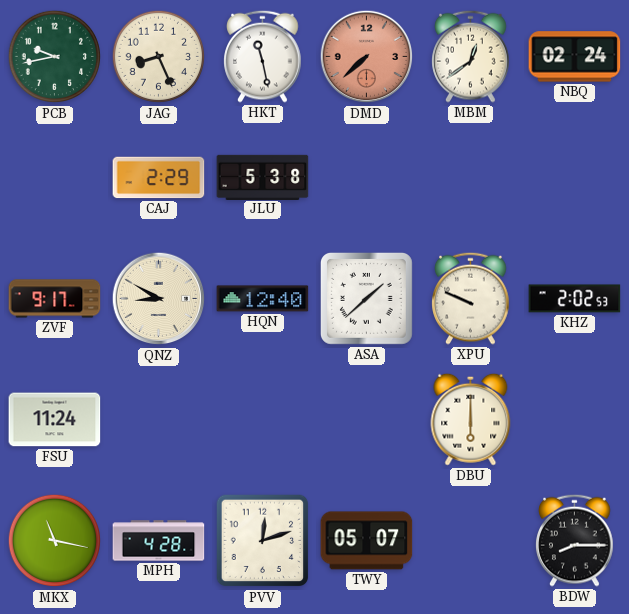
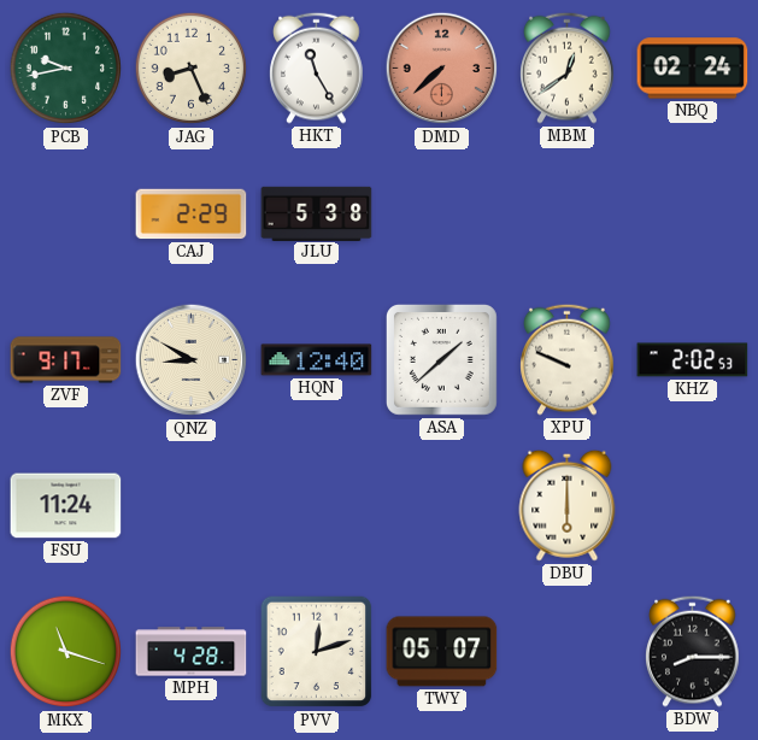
HKT: 11:28 -> 11:25 (317, 67)
MKX: 11:17 -> 11:18 (66, 652)
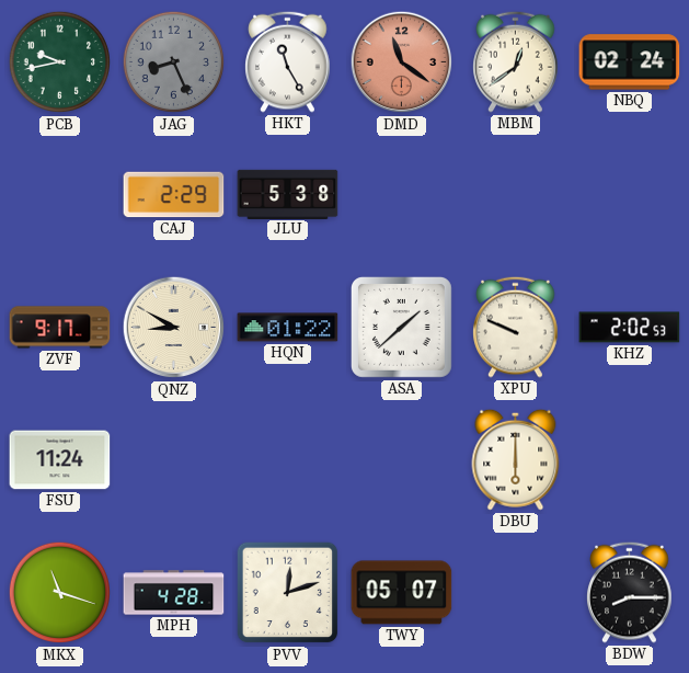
JAG dial: cream -> grey (174, 62)
DMD: 7:38 -> 11:21 (402, 62)
HQN: 12:40 -> 01:22 (288, 328)
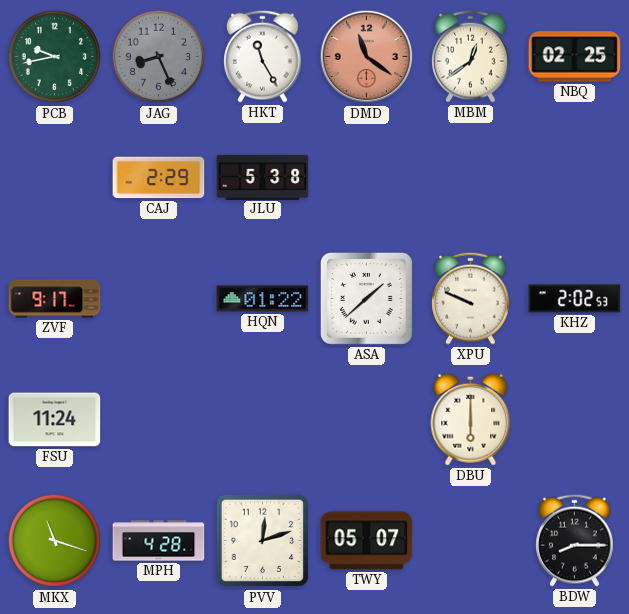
NBQ: 02:24 -> 02:25 (575, 57)
QNZ: 8:50 -> none (174, 328)
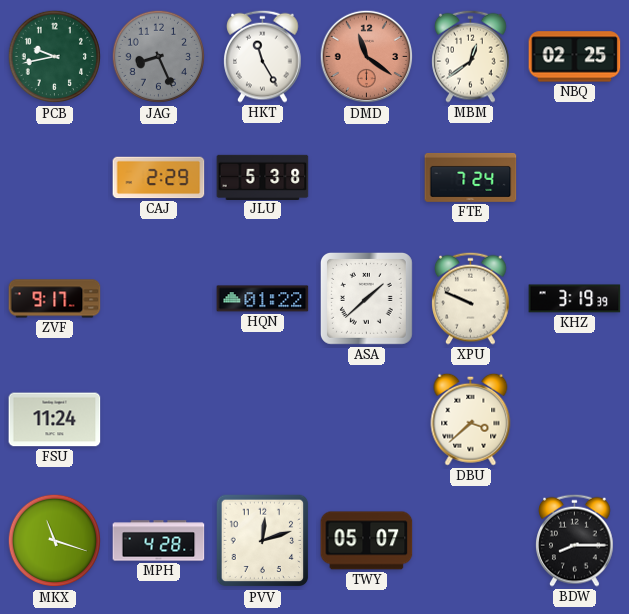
FTE: none -> 7:24 (471, 177)
KHZ: 2:02 -> 3:19 (575, 299)
DBU: 6:00 -> 3:38 (471, 419)
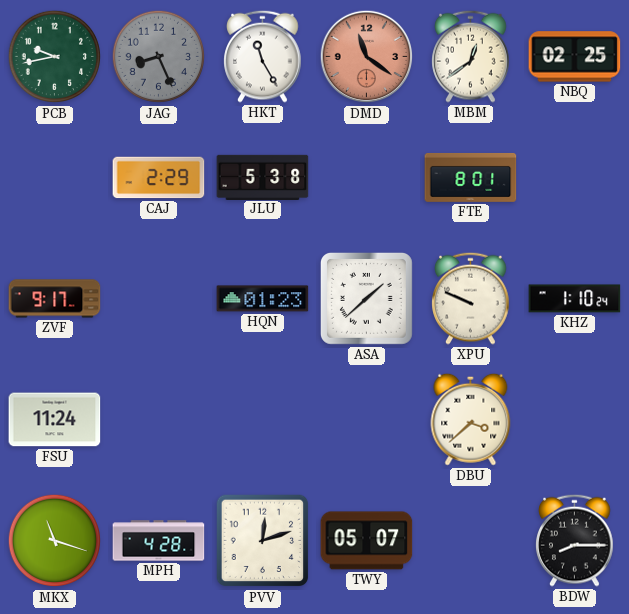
FTE: 7:24 -> 8:01 (471, 177)
HQN: 01:22 -> 01:23 (263, 299)
KHZ: 3:19 -> 1:10 (575, 299)
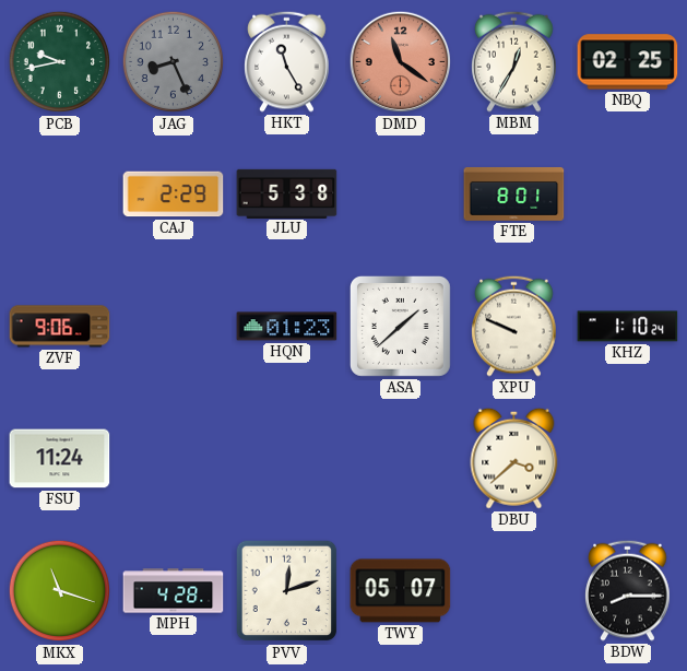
MBM: 12:39 -> 12:35 (514, 61)
ZVF: 9:17 -> 9:06 (60, 327)
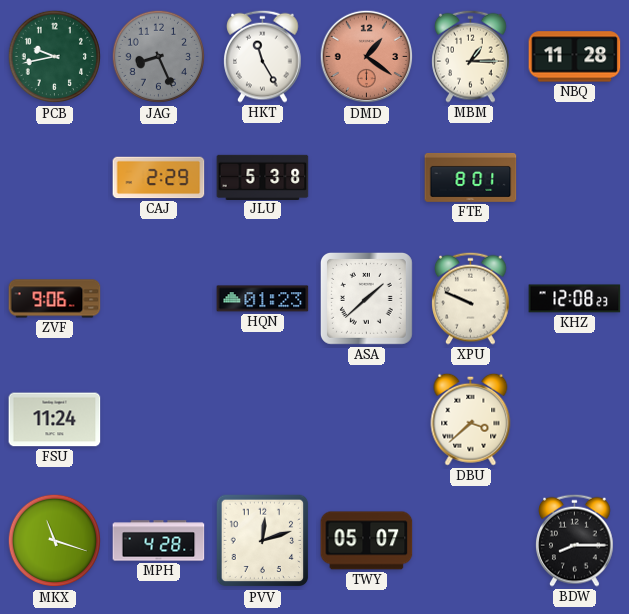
DMD: 11:21 -> 1:21 (367, 57)
MBM: 12:35 -> 1:15 (471, 56)
NBQ: 02:25 -> 11:28 (575, 57)
KHZ: 1:10 -> 12:08 (575, 299)
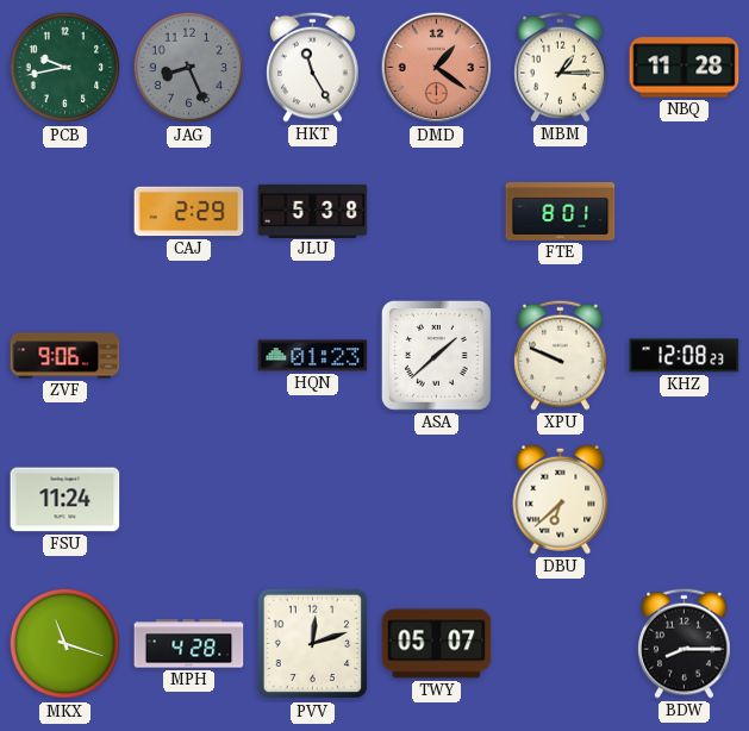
DBU: 3:38 -> 6:38 (561, 499)
